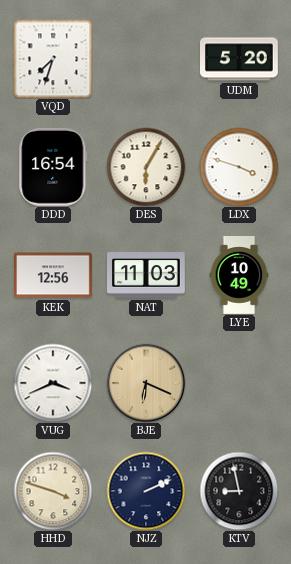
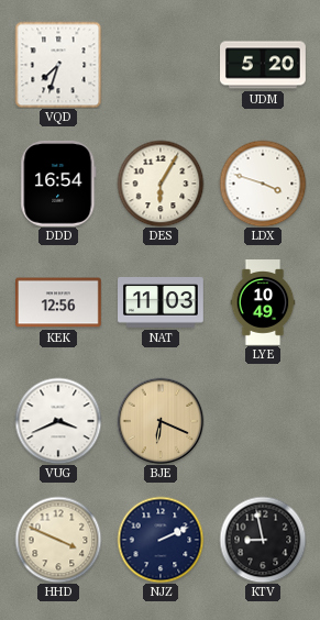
HHD: 3:48 -> 3:49 (58, 540)
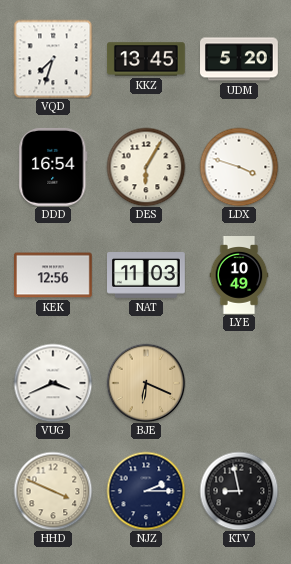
KKZ: none -> 13:45 (147, 59)
NJZ: 2:11 -> 2:15 (146, 491)
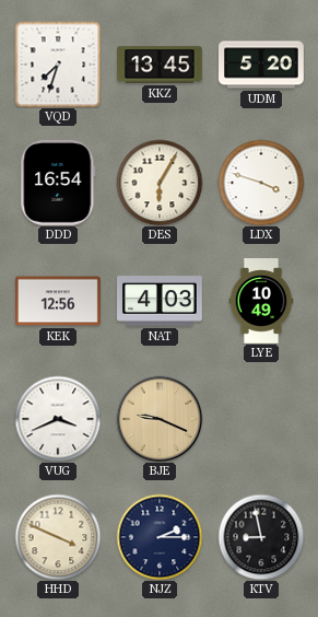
NAT: 11:03 -> 4:03 (161, 302)
BJE: 6:19 -> 9:19 (160, 419)
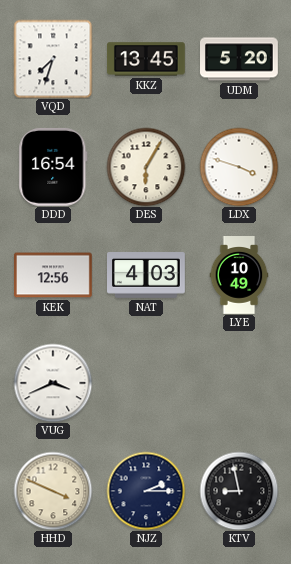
BJE: 9:19 -> none (160, 419)
